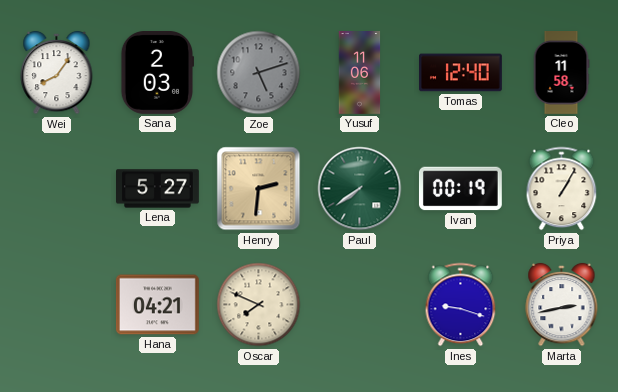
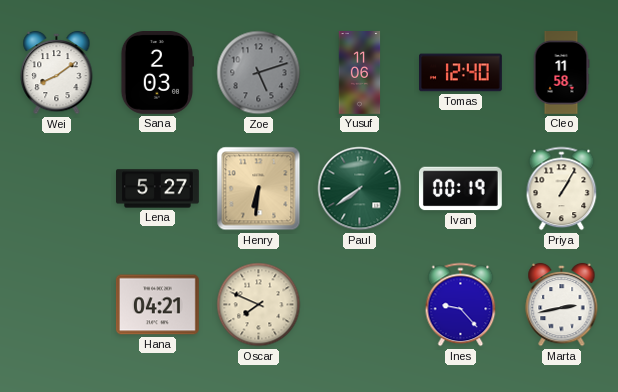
Wei: 8:06 -> 8:09 (57, 73)
Henry: 2:31 -> 6:31 (259, 189)
Ines: 9:18 -> 9:23 (461, 305)
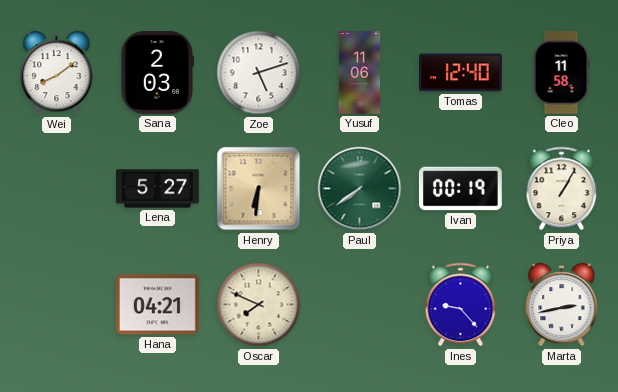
Zoe dial: grey -> white (259, 73)
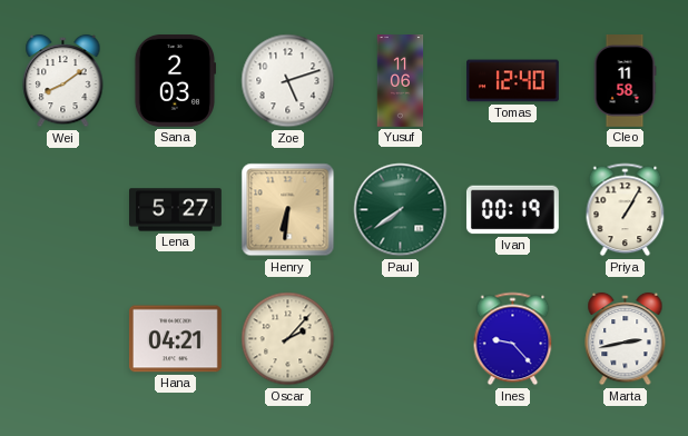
Oscar: 7:49 -> 2:07 (288, 339)
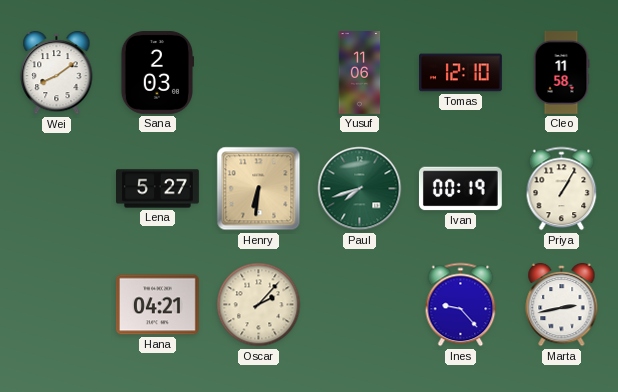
Zoe: 5:12 -> none (288, 81)
Tomas: 12:40 -> 12:10 (461, 73)
Paul: 7:39 -> 7:42 (360, 189)
